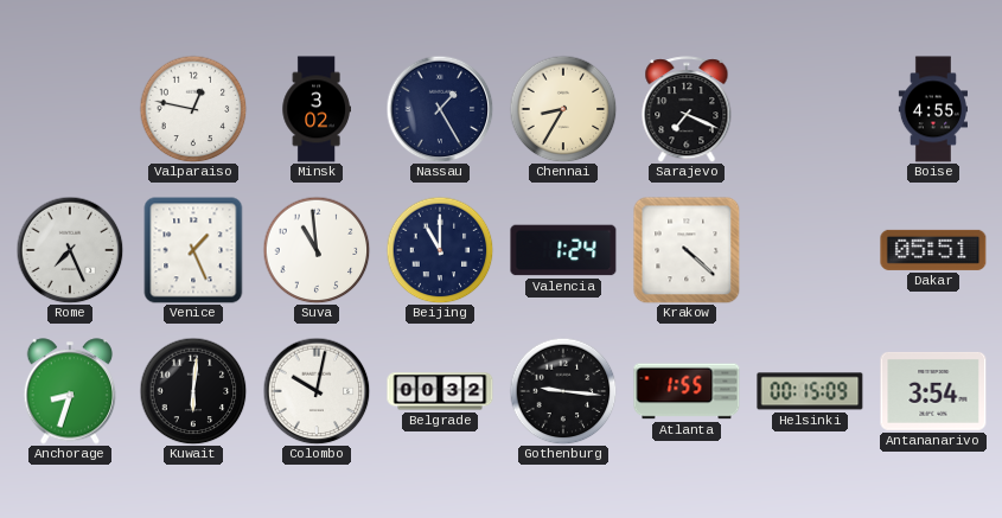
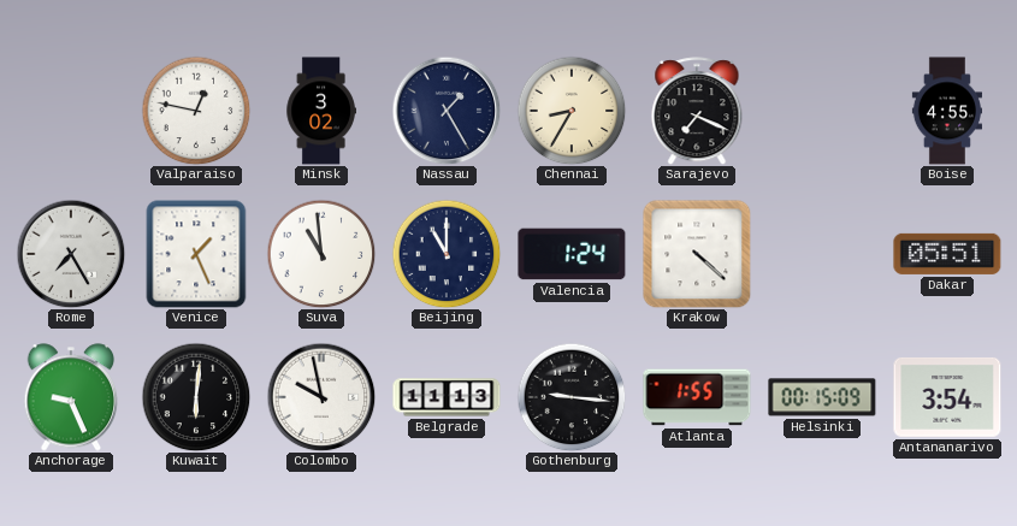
Rome: 7:26 -> 7:25 (71, 254)
Anchorage: 8:33 -> 9:26 (71, 397)
Colombo: 10:02 -> 9:58 (321, 397)
Belgrade: 00:32 -> 11:13 (447, 397)
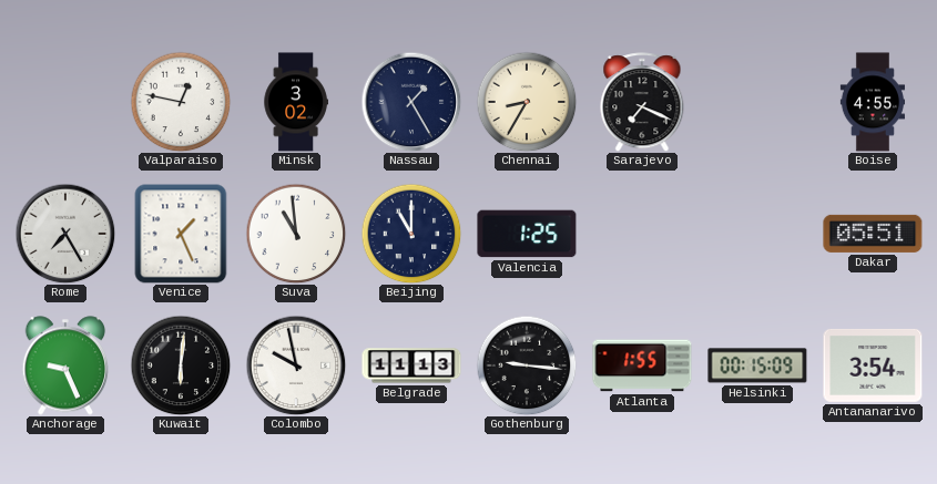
Valencia: 1:24 -> 1:25 (527, 234)
Krakow: 4:22 -> none (697, 254)
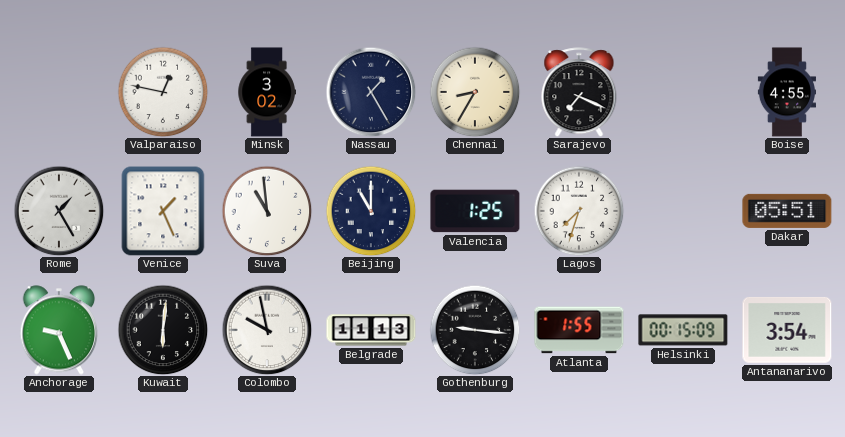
Rome: 7:25 -> 1:25 (59, 211)
Lagos: none -> 7:33 (579, 211)
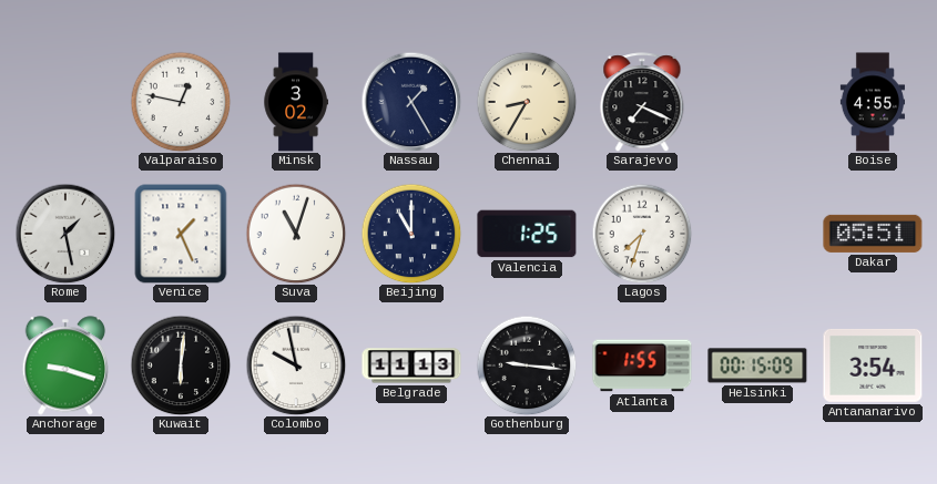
Rome: 1:25 -> 1:28 (65, 234)
Suva: 10:59 -> 11:03 (296, 234)
Anchorage: 9:26 -> 9:18 (65, 365)
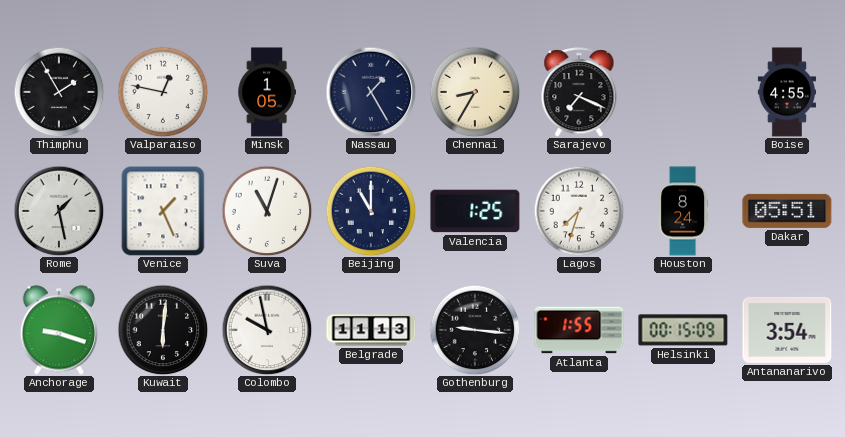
Thimphu: none -> 1:55 (59, 92)
Minsk: 3:02 -> 1:05 (267, 92)
Houston: none -> 8:24 (683, 211)
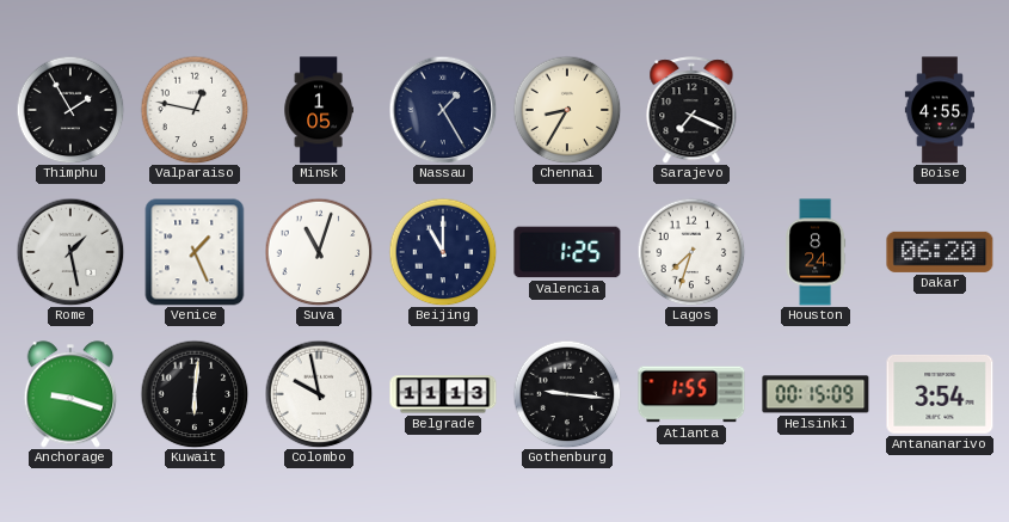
Dakar: 05:51 -> 06:20 (940, 252)
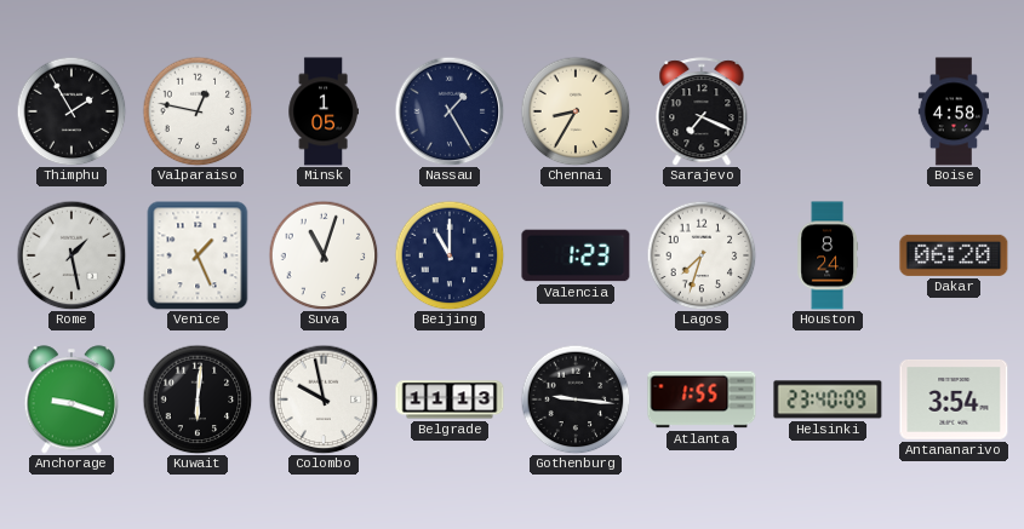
Boise: 4:55 -> 4:58 (953, 111)
Valencia: 1:25 -> 1:23 (576, 255)
Helsinki: 00:15 -> 23:40 (828, 399)
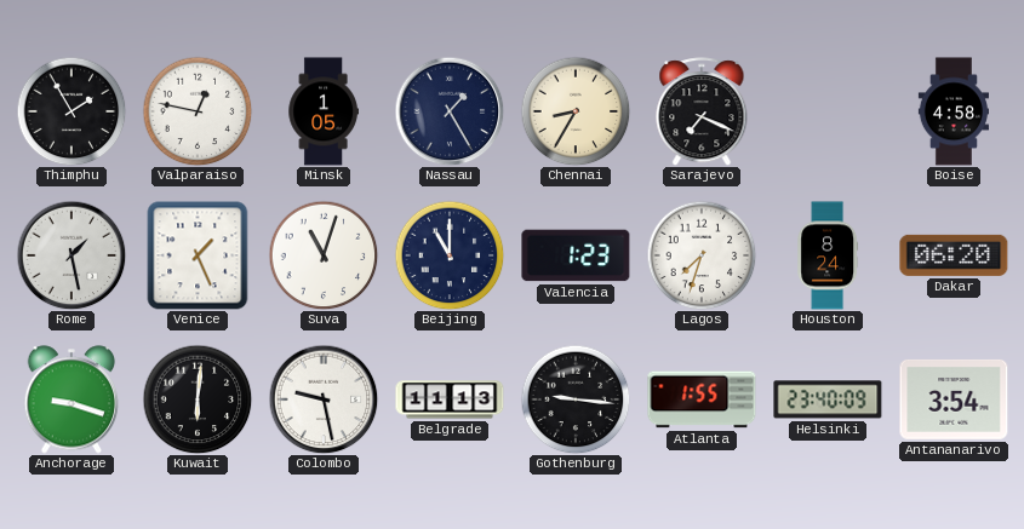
Colombo: 9:58 -> 9:28 (324, 399)
